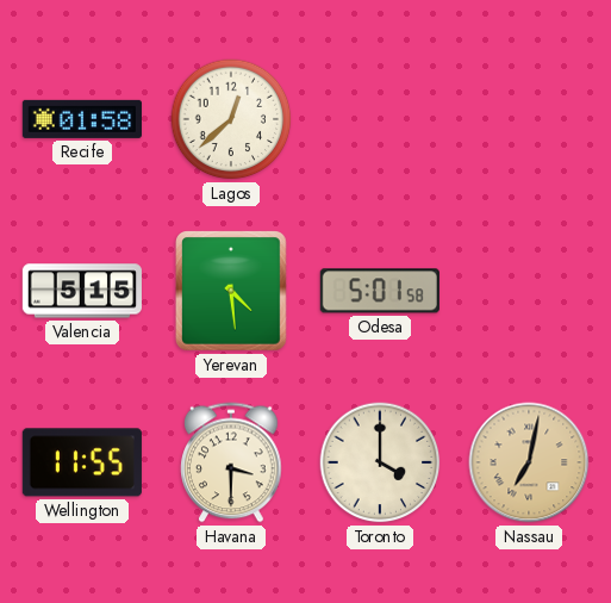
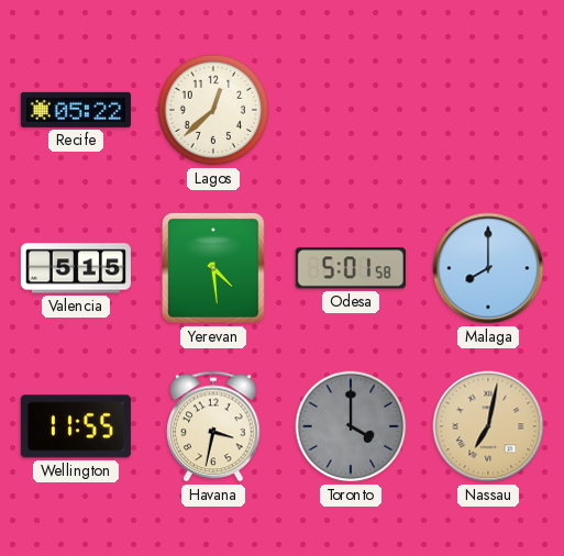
Recife: 01:58 -> 05:22 (76, 110)
Malaga: none -> 8:00 (488, 268)
Havana: 3:30 -> 3:32 (213, 426)
Toronto dial: cream -> grey (351, 426)
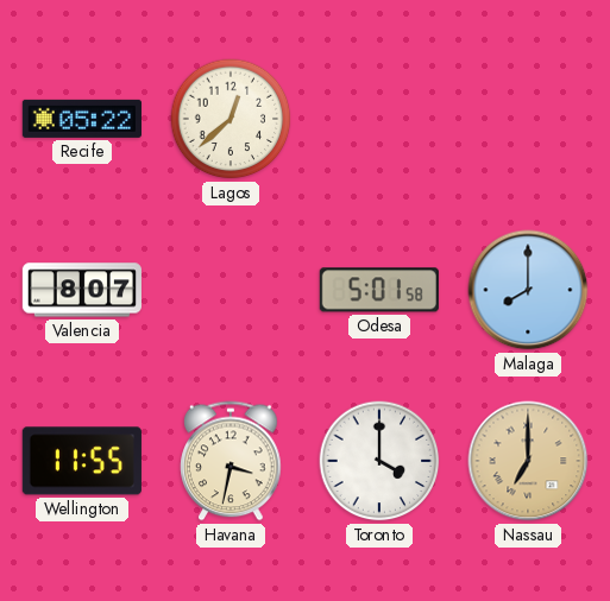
Valencia: 5:15 -> 8:07 (82, 290)
Yerevan: 4:29 -> none (214, 269)
Toronto dial: grey -> white (379, 461)
Nassau: 7:02 -> 7:00 (528, 461)
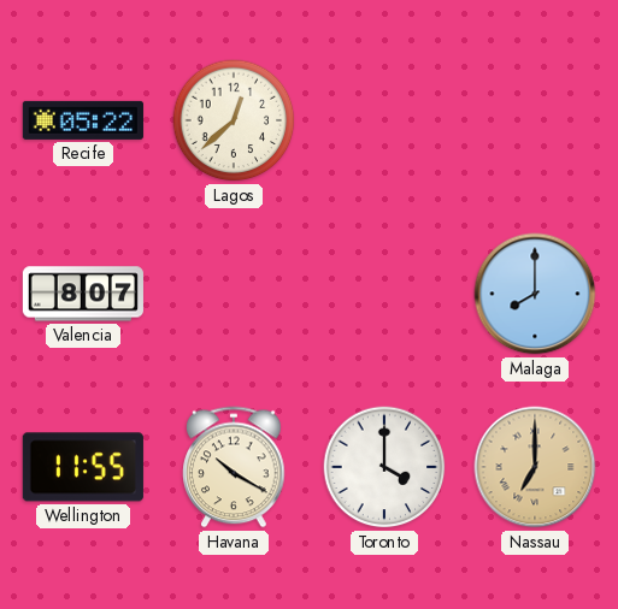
Odesa: 5:01 -> none (379, 290)
Havana: 3:32 -> 10:20 (234, 467)
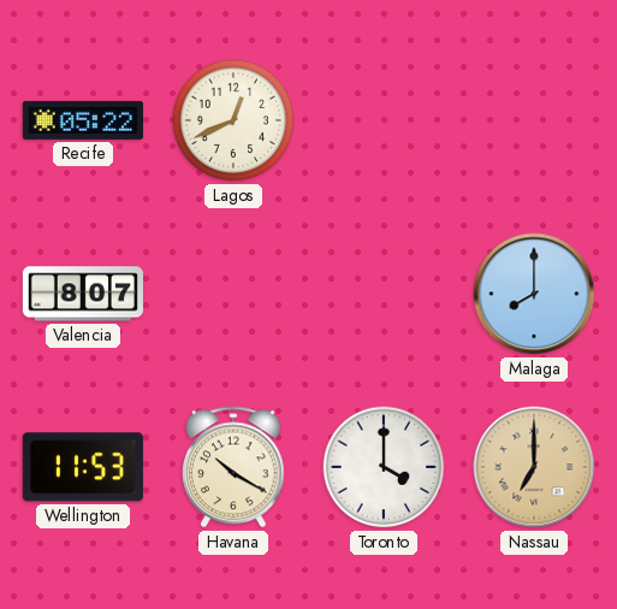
Lagos: 12:38 -> 12:41 (233, 120)
Wellington: 11:55 -> 11:53 (83, 467)
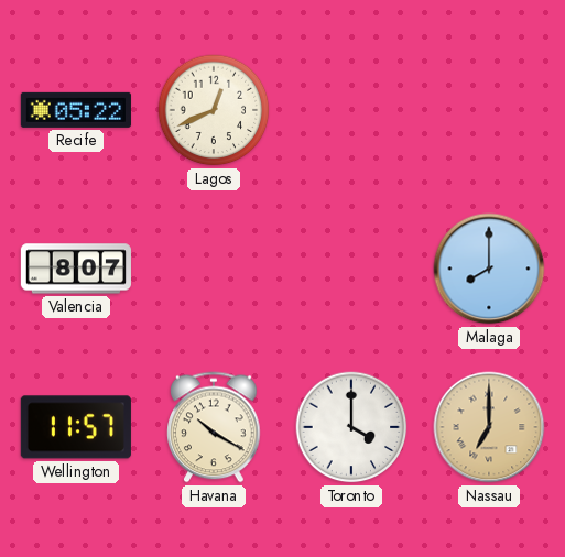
Wellington: 11:53 -> 11:57 (76, 427)
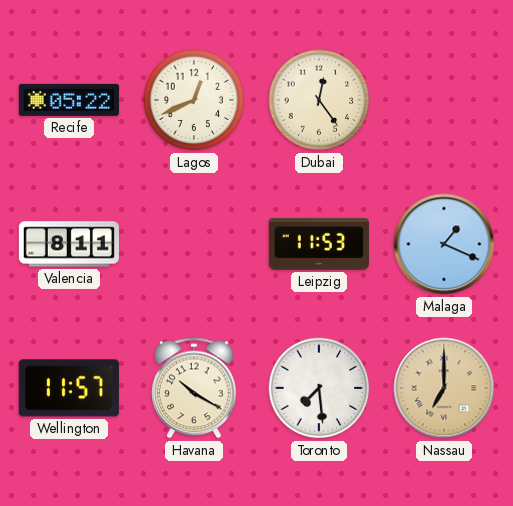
Dubai: none -> 12:24 (319, 100)
Valencia: 8:07 -> 8:11 (69, 244)
Leipzig: none -> 11:53 (319, 244)
Malaga: 8:00 -> 1:19 (444, 244)
Toronto: 4:00 -> 7:29 (319, 388)
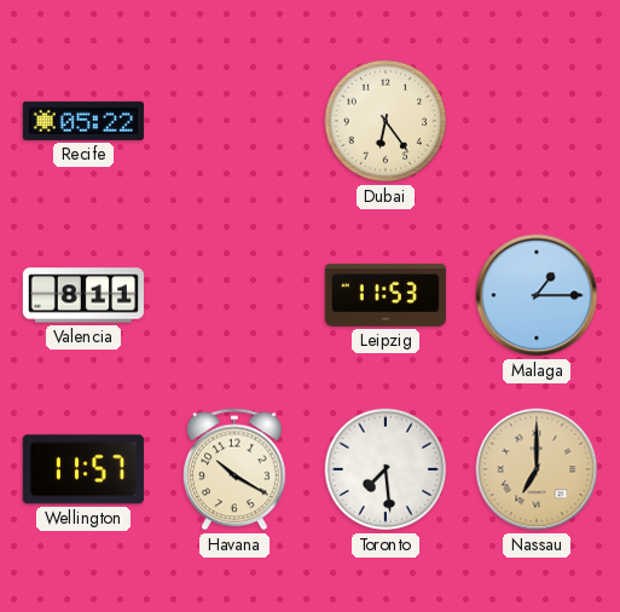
Lagos: 12:41 -> none (194, 100)
Dubai: 12:24 -> 6:24 (386, 121)
Malaga: 1:19 -> 1:15 (537, 295)
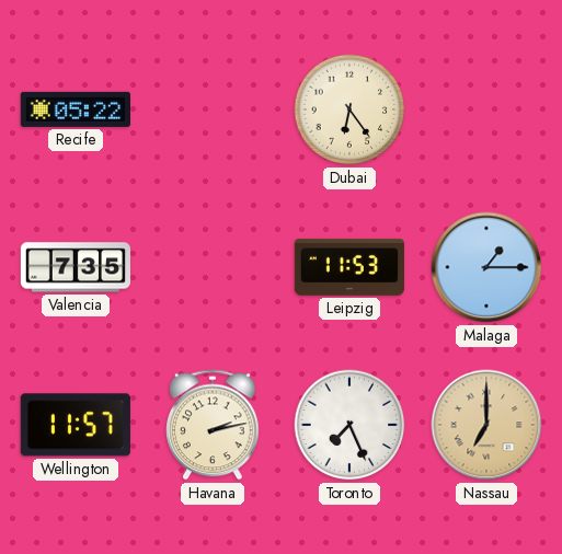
Valencia: 8:11 -> 7:35 (76, 267)
Havana: 10:20 -> 2:13 (213, 425)
Toronto: 7:29 -> 7:26 (349, 425)
